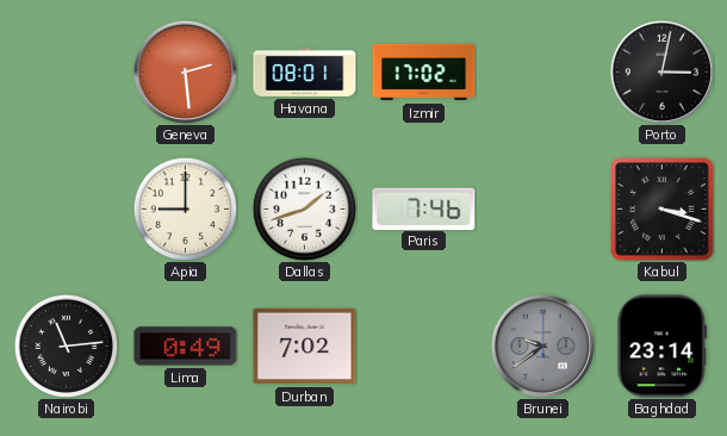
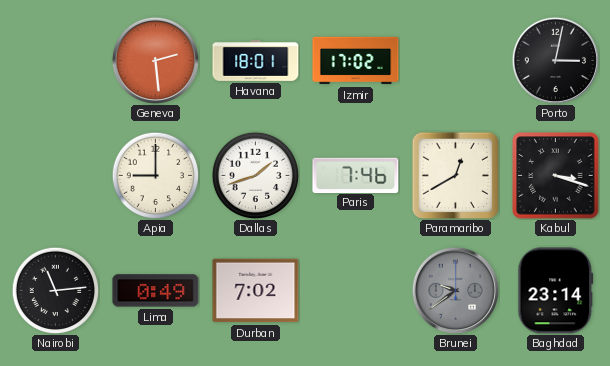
Havana: 08:01 -> 18:01 (256, 60)
Paramaribo: none -> 12:40 (455, 175)
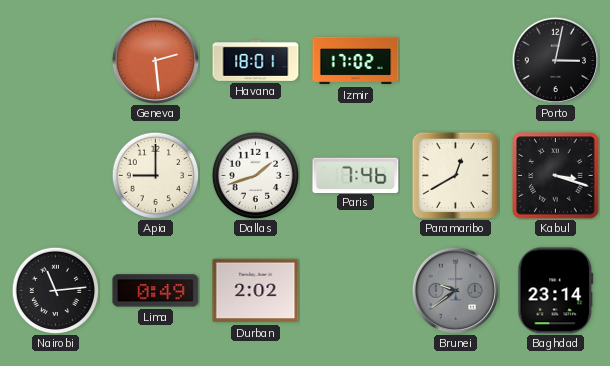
Durban: 7:02 -> 2:02 (256, 291)
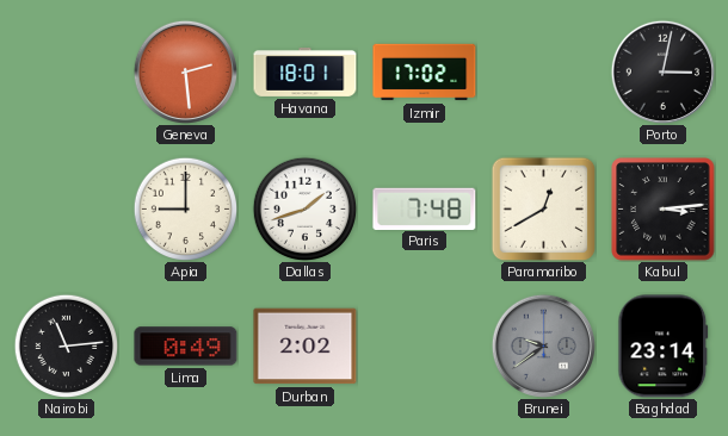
Paris: 7:46 -> 7:48 (425, 208)
Kabul: 3:18 -> 3:14 (664, 210)
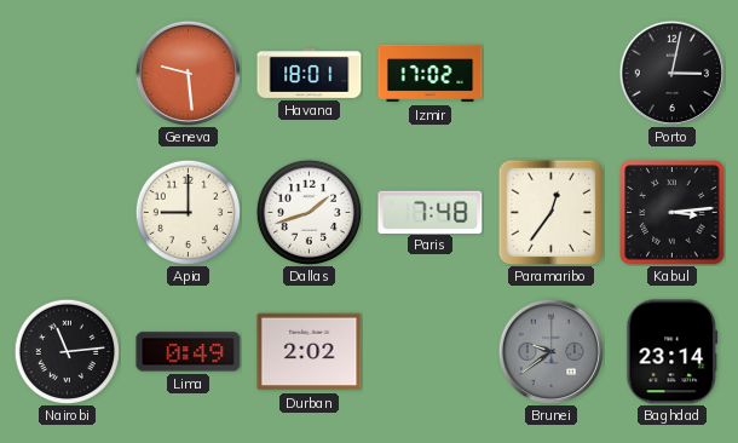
Geneva: 2:29 -> 9:29 (188, 73)
Paramaribo: 12:40 -> 12:36 (550, 212)
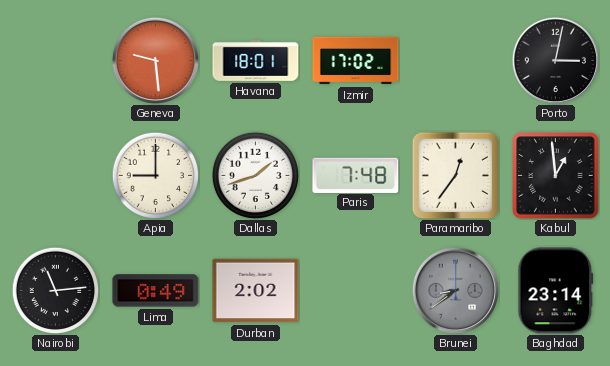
Kabul: 3:14 -> 12:59 (556, 176)
Brunei: 9:39 -> 8:39 (455, 290)
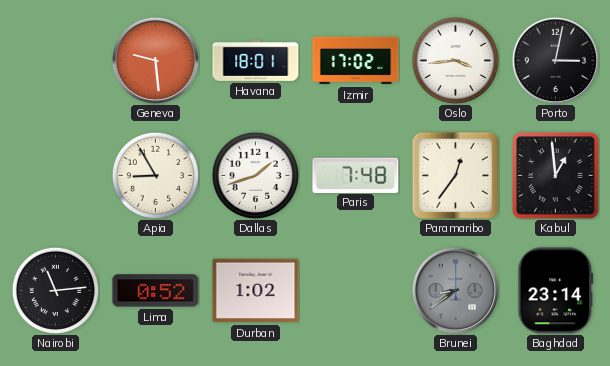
Oslo: none -> 3:44 (455, 60)
Apia: 9:00 -> 8:55 (155, 175)
Lima: 0:49 -> 0:52 (156, 291)
Durban: 2:02 -> 1:02 (256, 291)
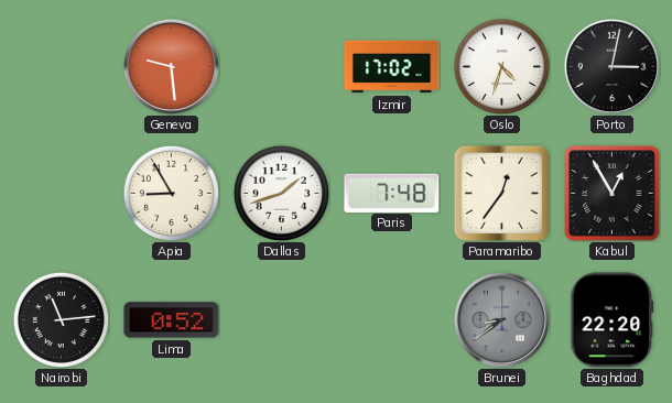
Havana: 18:01 -> none (256, 60)
Oslo: 3:44 -> 4:33 (501, 66)
Kabul: 12:59 -> 12:55 (613, 194)
Durban: 1:02 -> none (256, 291)
Baghdad: 23:14 -> 22:20 (613, 320)
